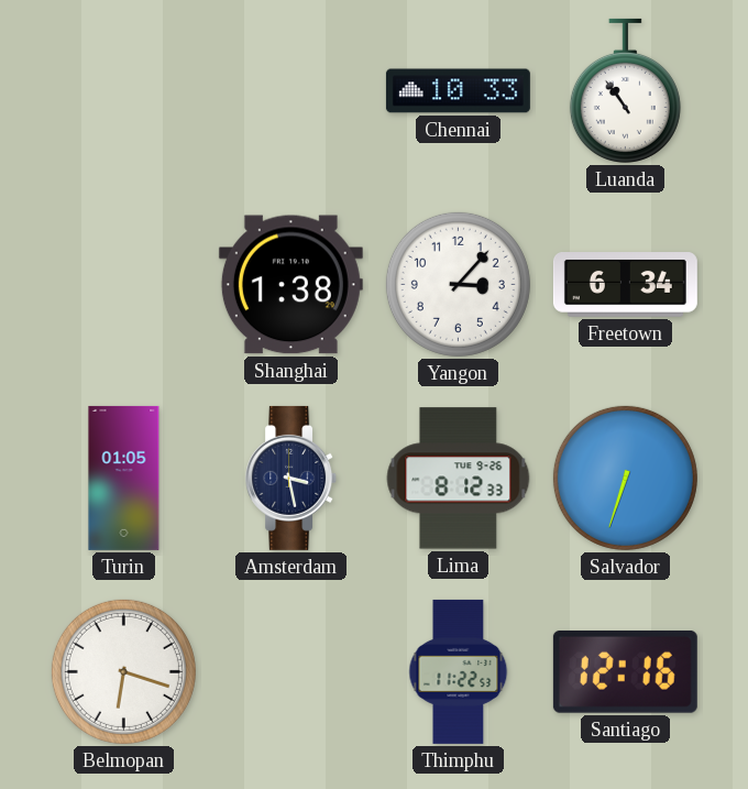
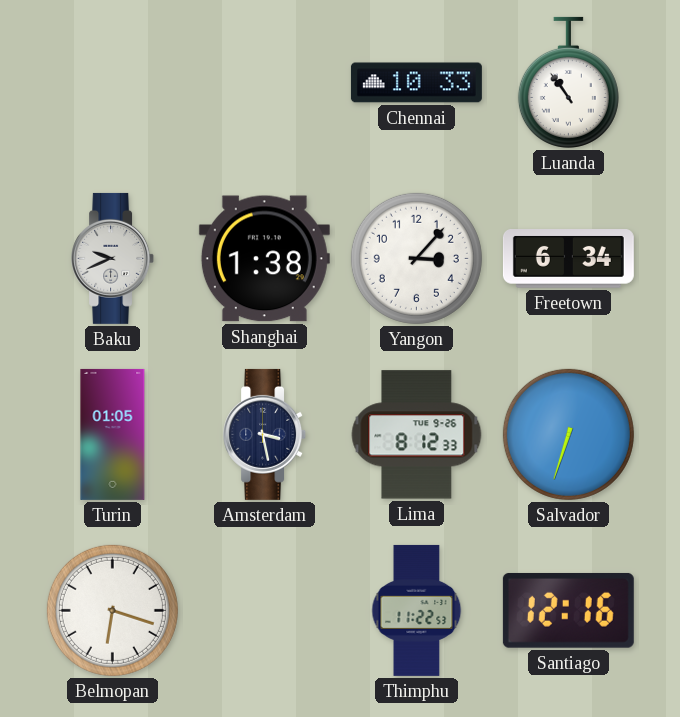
Baku: none -> 9:41 (113, 258)
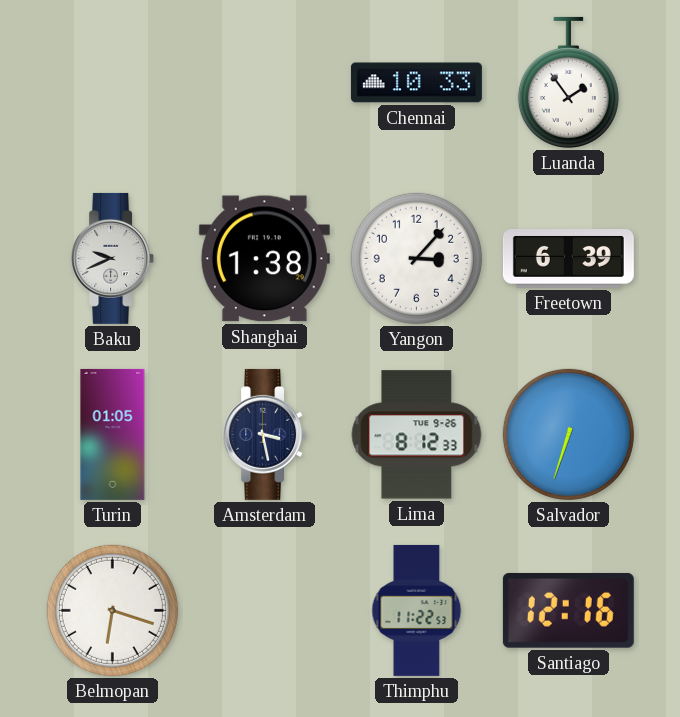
Luanda: 10:54 -> 1:54 (568, 82)
Freetown: 6:34 -> 6:39 (568, 259)
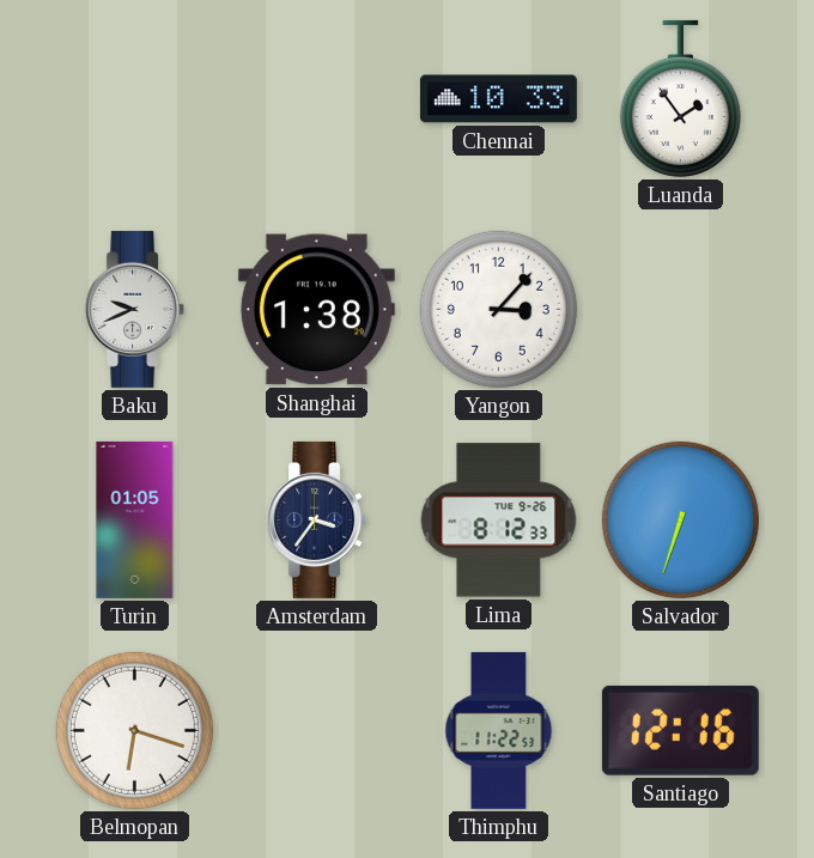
Freetown: 6:39 -> none (568, 259)
Amsterdam: 3:28 -> 3:36 (317, 519)
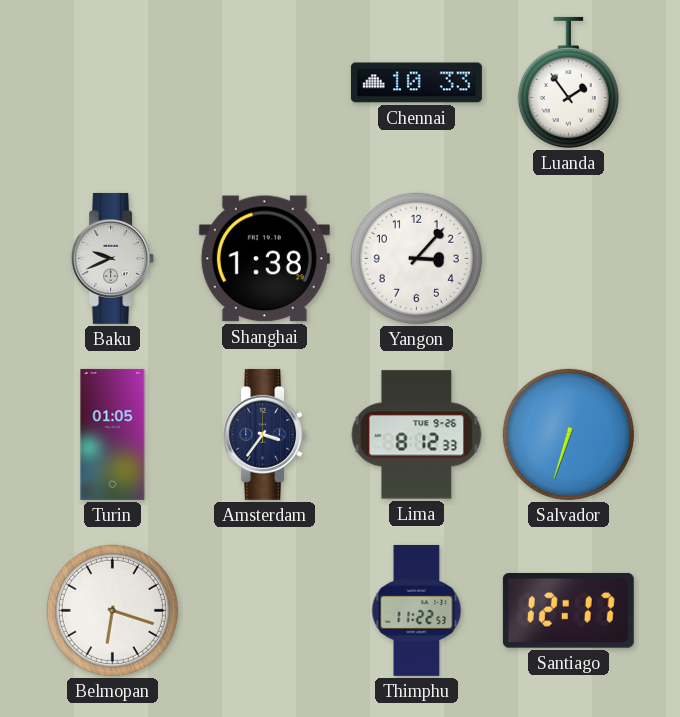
Santiago: 12:16 -> 12:17 (568, 610)
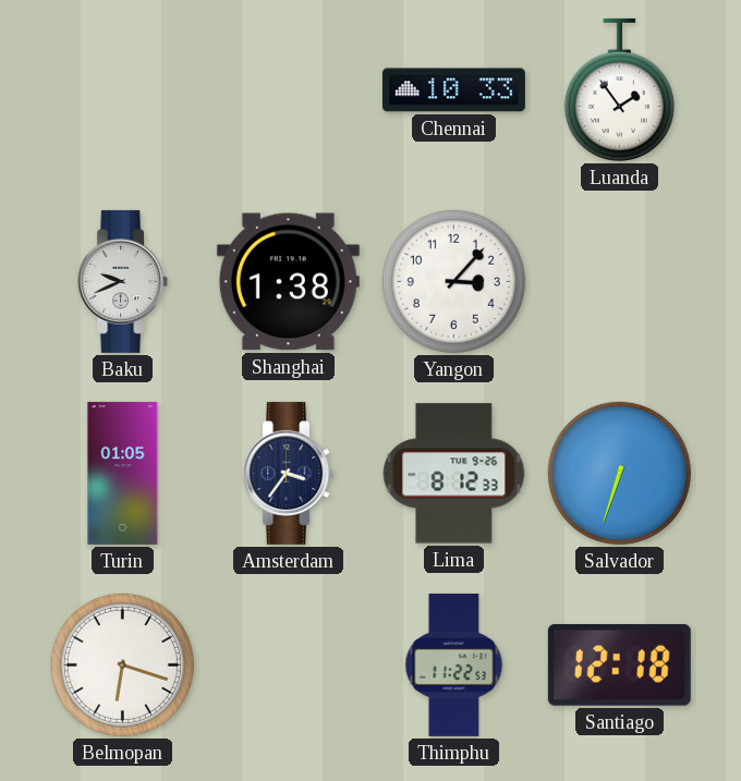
Santiago: 12:17 -> 12:18 (619, 664)
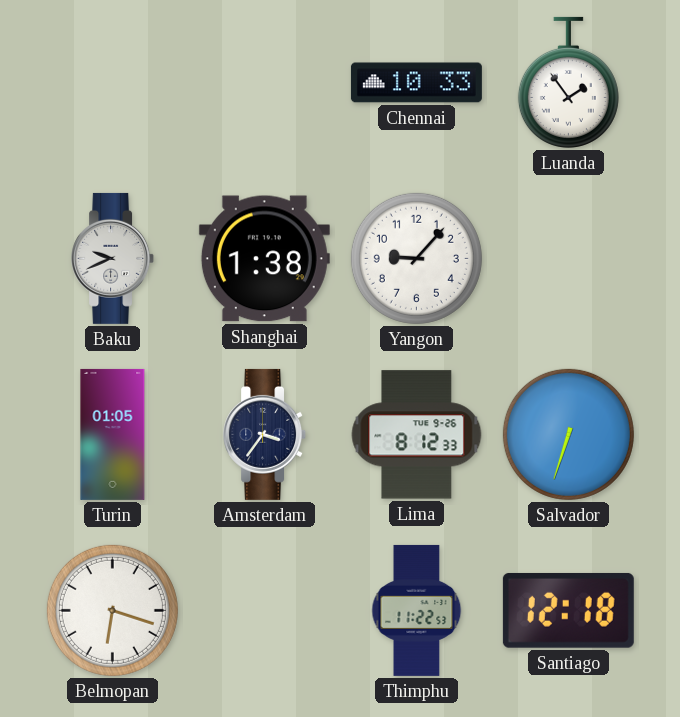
Yangon: 3:07 -> 9:07 (416, 258)
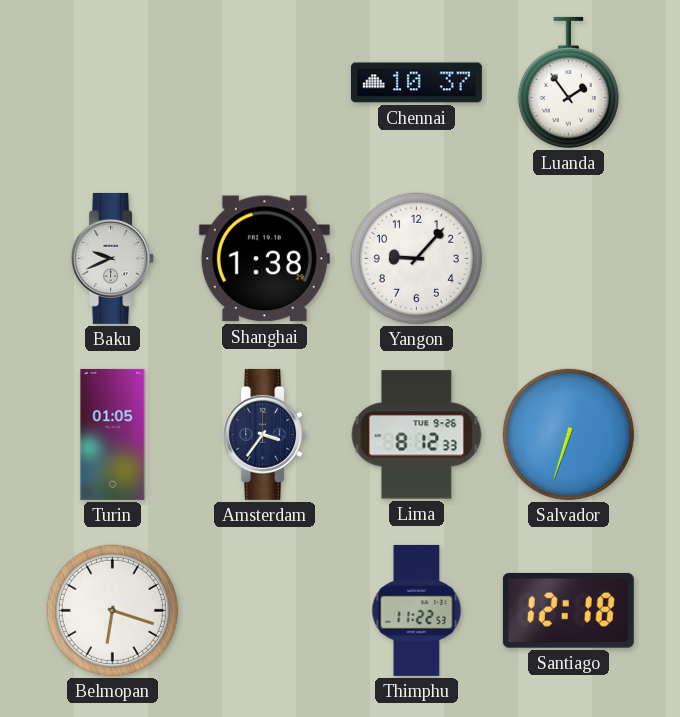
Chennai: 10:33 -> 10:37 (416, 83)
